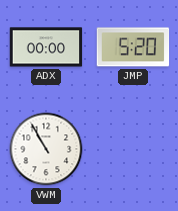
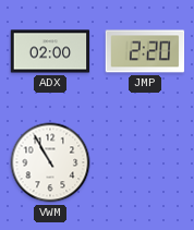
ADX: 00:00 -> 02:00 (50, 51)
JMP: 5:20 -> 2:20 (145, 51)
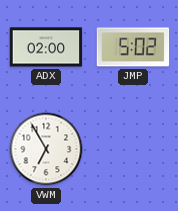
JMP: 2:20 -> 5:02 (133, 47)
VWM: 10:55 -> 6:55 (46, 149)
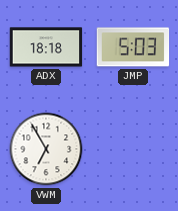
ADX: 02:00 -> 18:18 (46, 47)
JMP: 5:02 -> 5:03 (133, 47)
